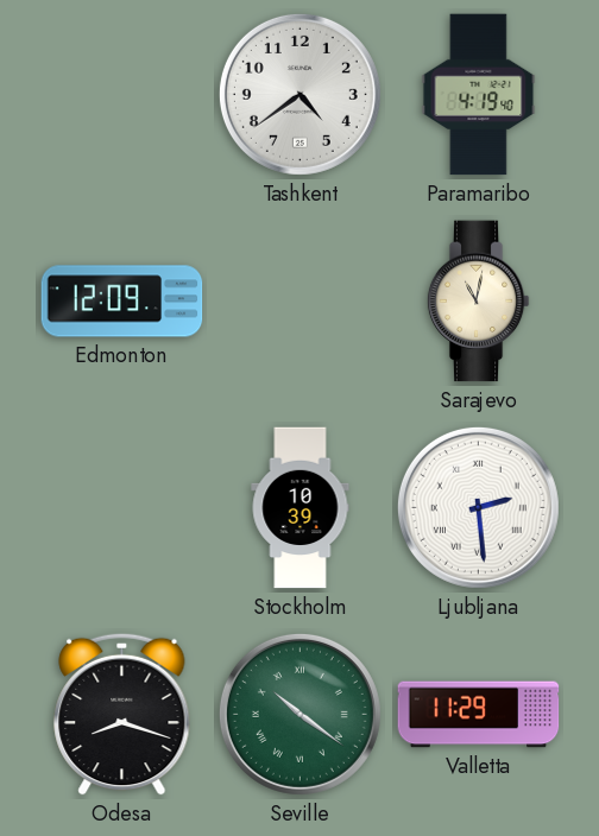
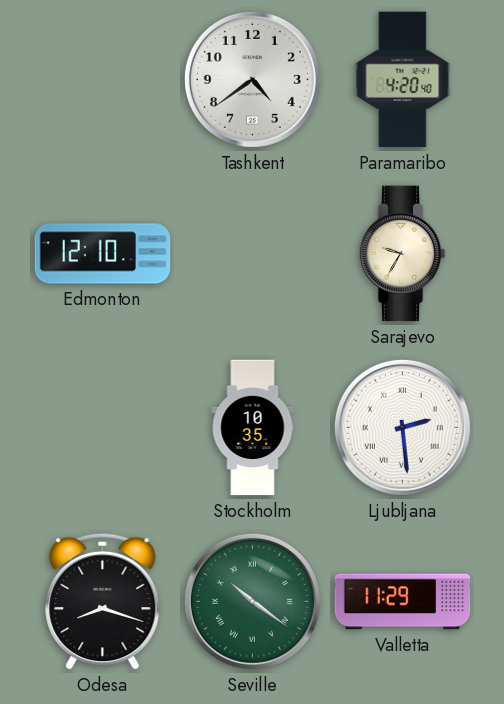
Paramaribo: 4:19 -> 4:20 (403, 80)
Edmonton: 12:09 -> 12:10 (103, 254)
Sarajevo: 11:02 -> 9:35 (402, 254)
Stockholm: 10:39 -> 10:35 (253, 428)
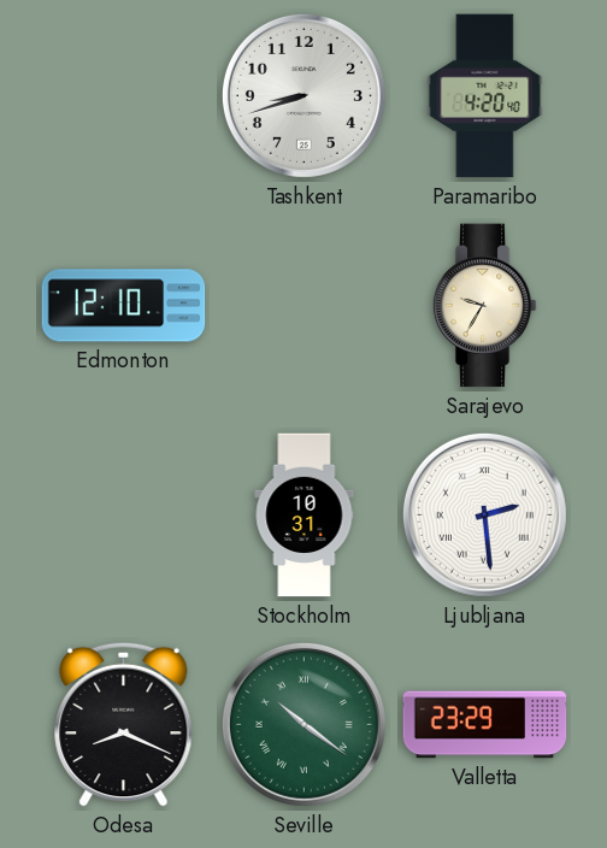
Tashkent: 4:39 -> 8:42 (303, 95)
Stockholm: 10:35 -> 10:31 (305, 516)
Odesa: 8:18 -> 8:19 (124, 724)
Valletta: 11:29 -> 23:29 (485, 725)
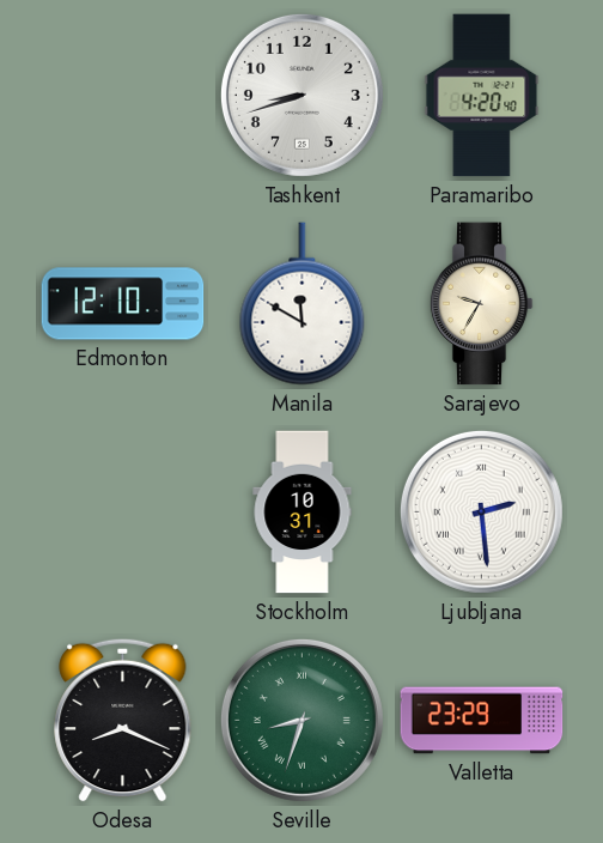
Manila: none -> 11:50 (303, 304)
Seville: 10:21 -> 8:33 (301, 720)
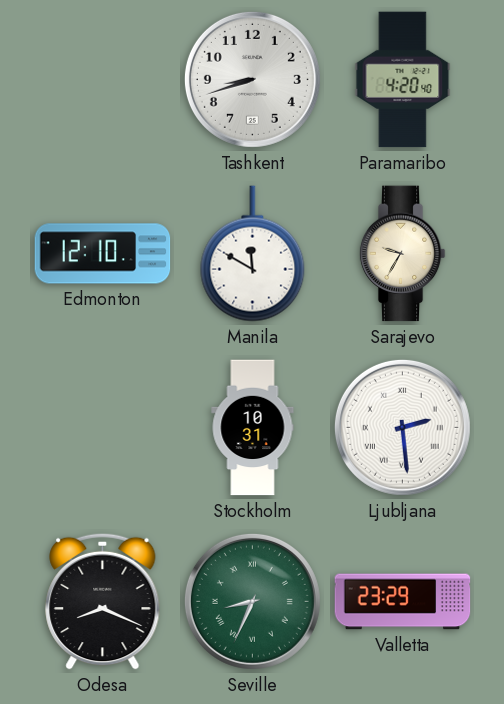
Seville: 8:33 -> 8:34 (252, 601)
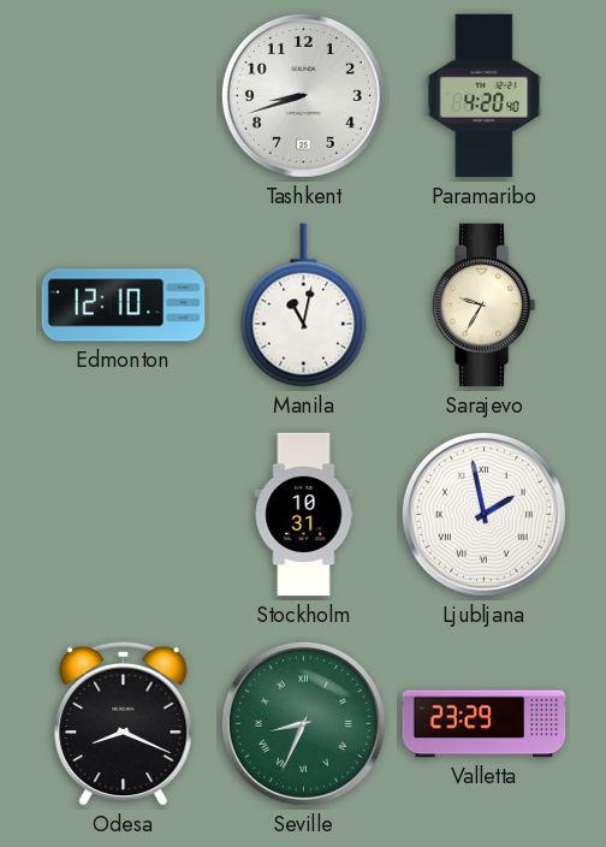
Manila: 11:50 -> 11:02 (304, 306)
Ljubljana: 2:29 -> 1:58 (483, 514)
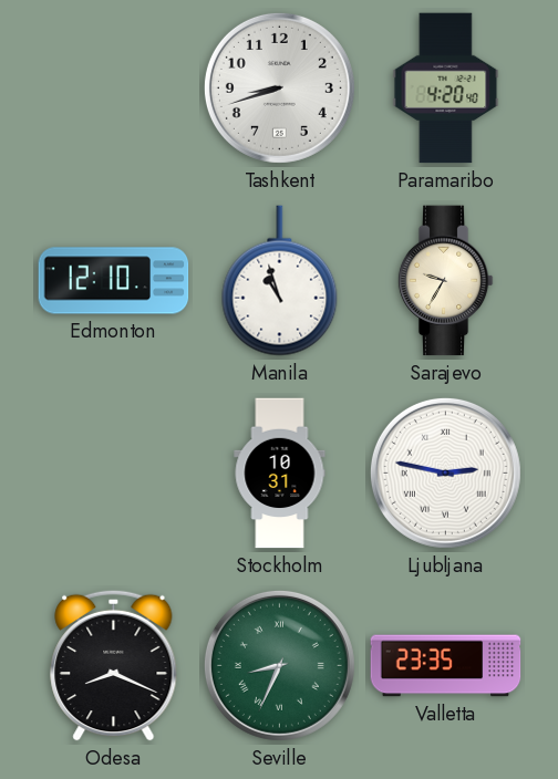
Manila: 11:02 -> 10:57 (280, 281)
Ljubljana: 1:58 -> 2:47 (445, 472)
Valletta: 23:29 -> 23:35 (446, 666)
